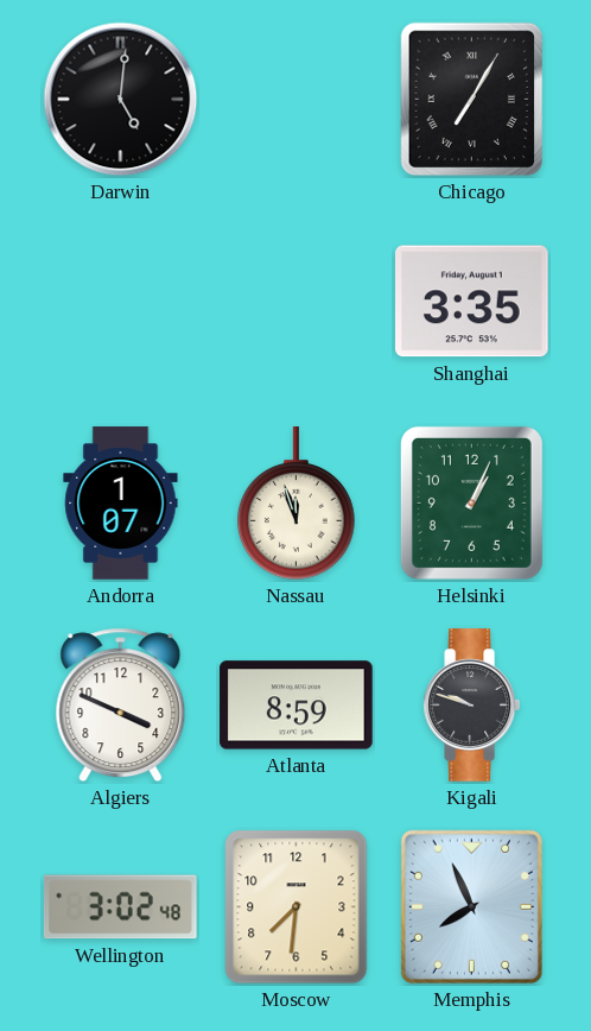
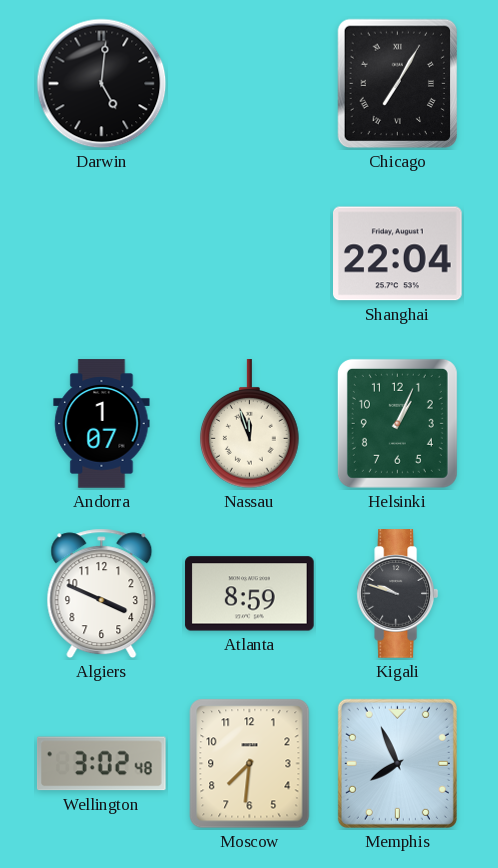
Shanghai: 3:35 -> 22:04 (398, 254)
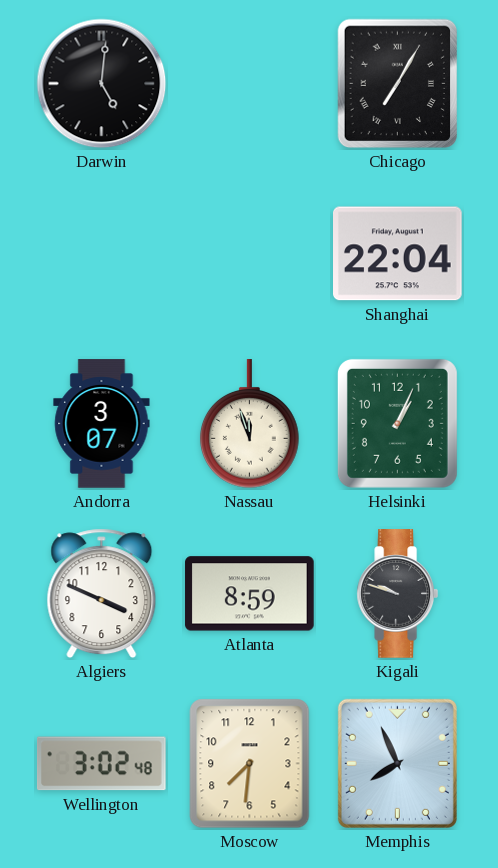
Andorra: 1:07 -> 3:07 (102, 424)
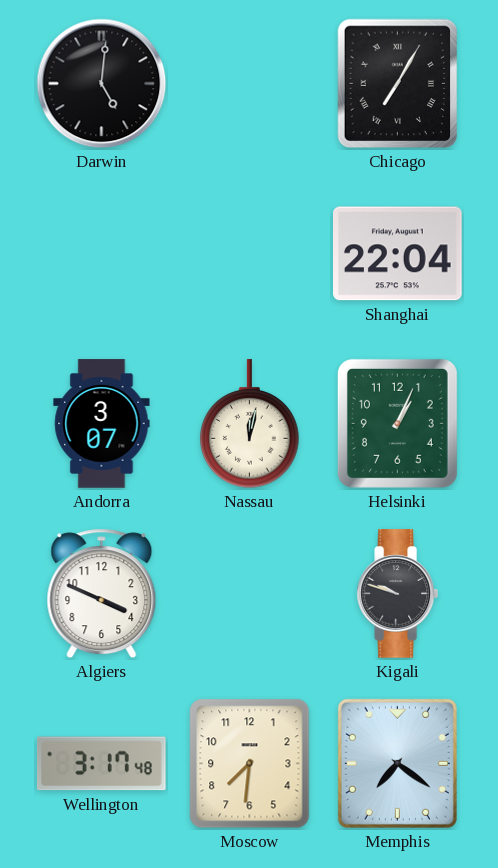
Nassau: 11:57 -> 12:02 (250, 424)
Atlanta: 8:59 -> none (250, 594)
Wellington: 3:02 -> 3:17 (101, 764)
Memphis: 7:56 -> 7:21 (397, 763)
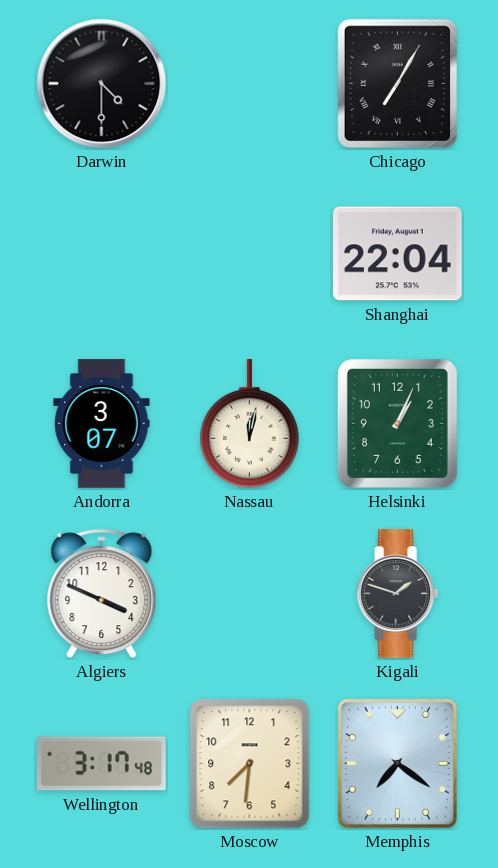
Darwin: 5:01 -> 4:30 (102, 84)
Kigali: 9:48 -> 1:48 (397, 594)
